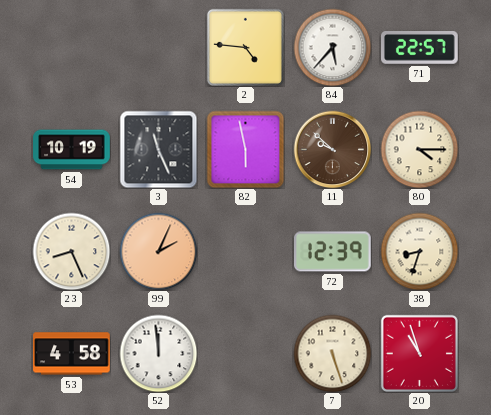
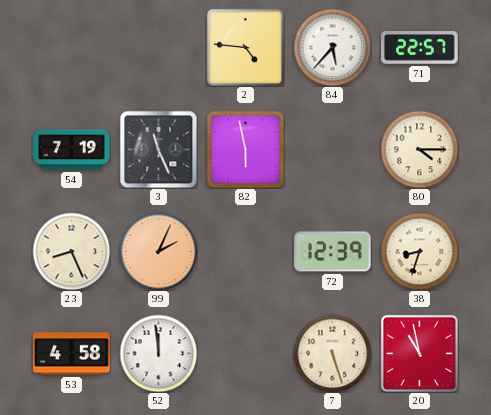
54: 10:19 -> 7:19 (72, 150)
11: 9:52 -> none (332, 149)
20: 10:57 -> 10:58 (419, 353)
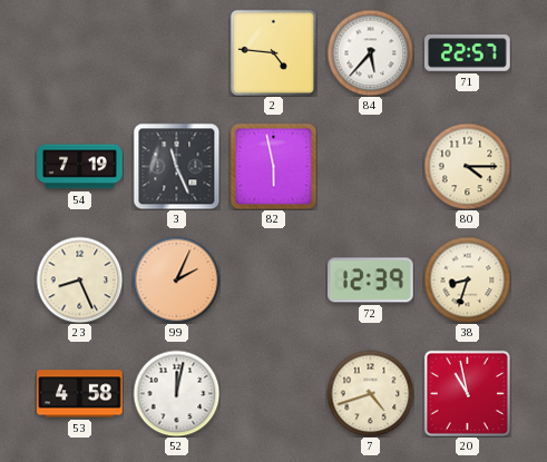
52: 11:59 -> 12:02 (176, 393)
7: 5:27 -> 4:42 (370, 393)
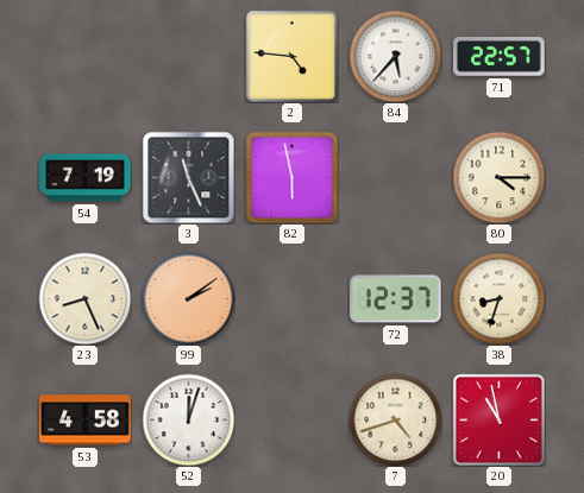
99: 2:04 -> 2:09 (188, 298)
72: 12:39 -> 12:37 (396, 299)
52: 12:02 -> 12:03 (188, 419)
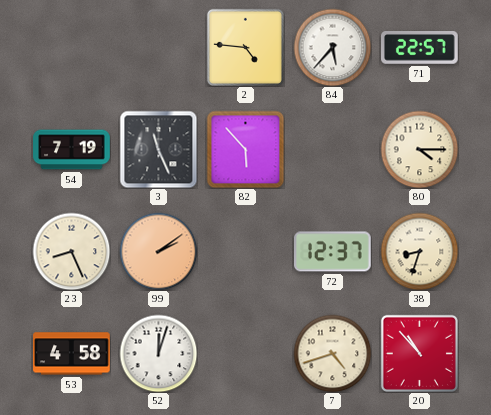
82: 5:58 -> 5:53 (245, 149)
20: 10:58 -> 10:53 (419, 353)
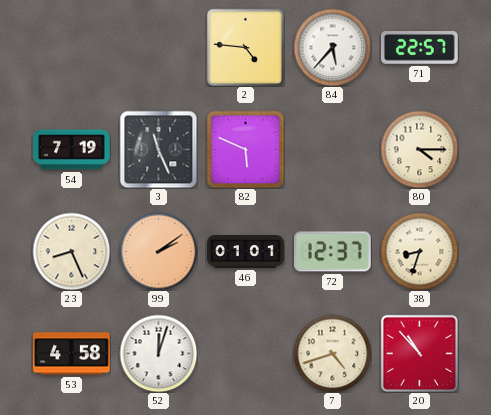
82: 5:53 -> 5:49 (245, 149)
46: none -> 01:01 (246, 252)
